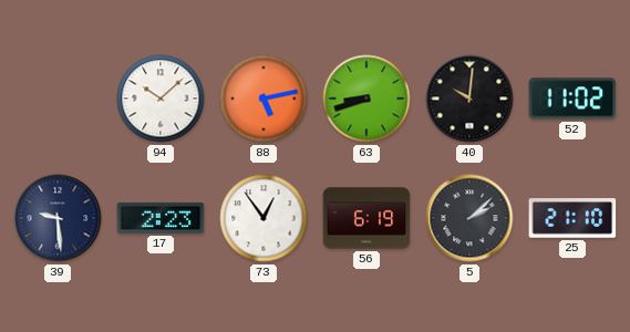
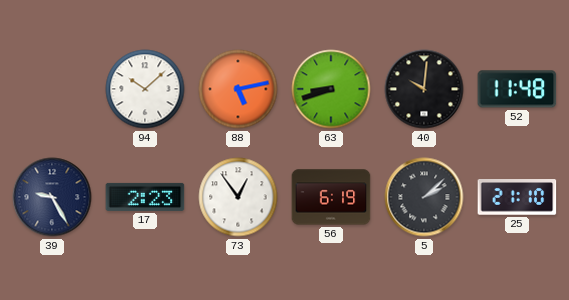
52: 11:02 -> 11:48 (517, 89)
39: 9:29 -> 9:25 (52, 197)
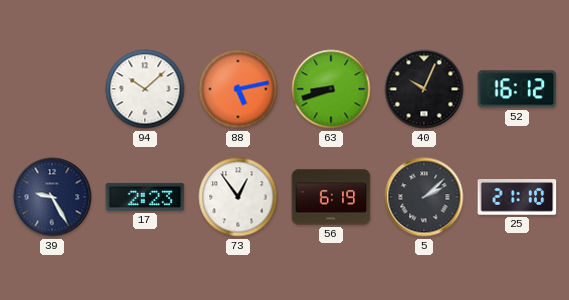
40: 10:01 -> 10:04 (424, 89)
52: 11:48 -> 16:12 (517, 89)
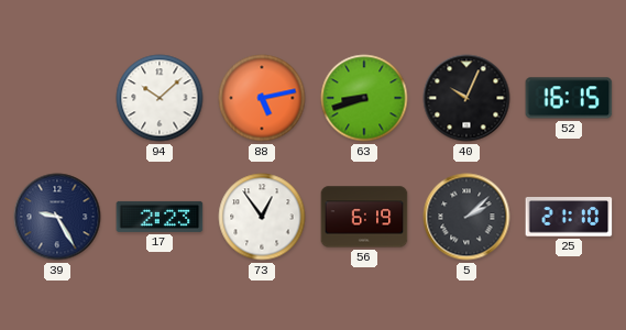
52: 16:12 -> 16:15 (569, 98)
